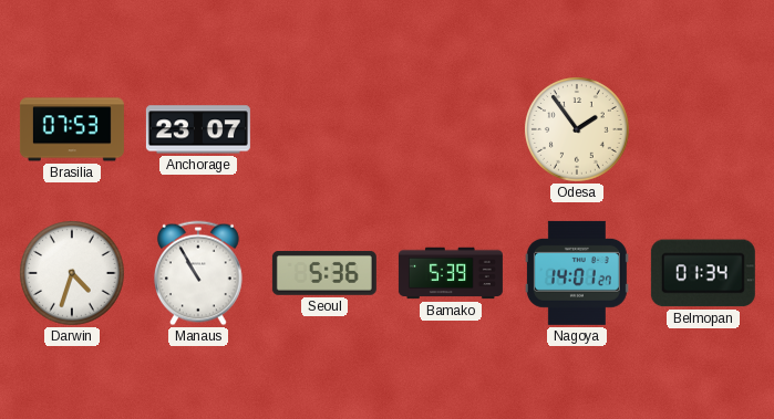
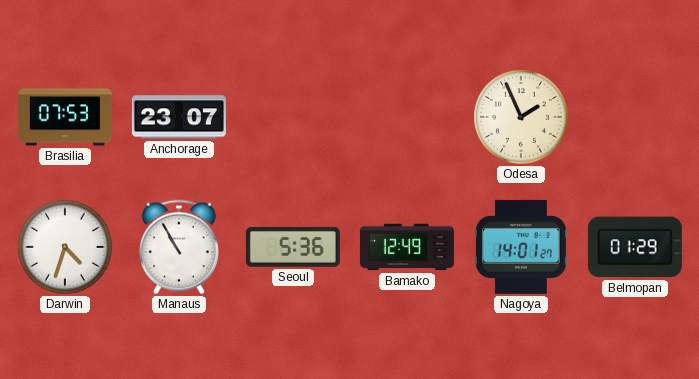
Odesa: 1:54 -> 1:56 (522, 118)
Bamako: 5:39 -> 12:49 (407, 247)
Belmopan: 01:34 -> 01:29 (635, 247)
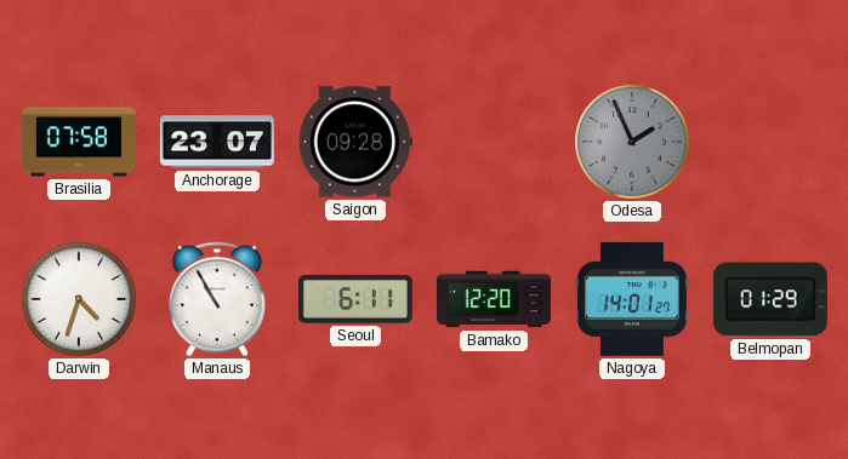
Brasilia: 07:53 -> 07:58 (79, 142)
Saigon: none -> 09:28 (355, 142)
Odesa dial: cream -> grey (633, 143)
Seoul: 5:36 -> 6:11 (355, 300)
Bamako: 12:49 -> 12:20 (494, 299)
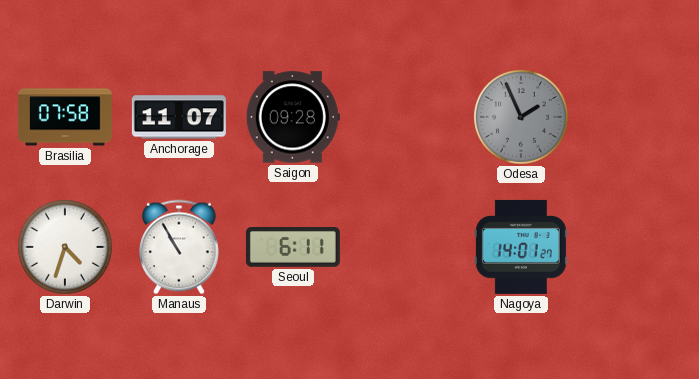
Anchorage: 23:07 -> 11:07 (179, 117)
Bamako: 12:20 -> none (494, 299)
Belmopan: 01:29 -> none (770, 299)
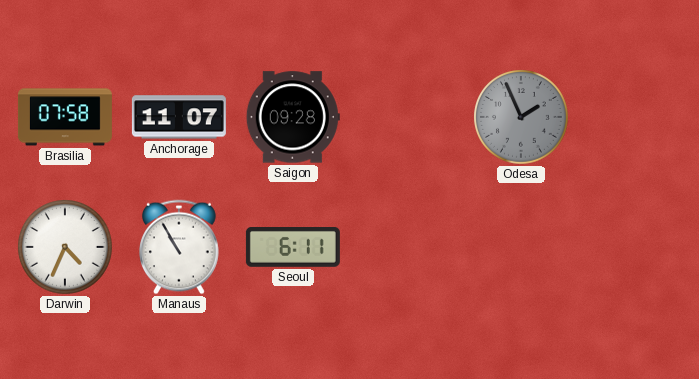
Darwin: 4:33 -> 4:34 (66, 248)
Nagoya: 14:01 -> none (521, 247)
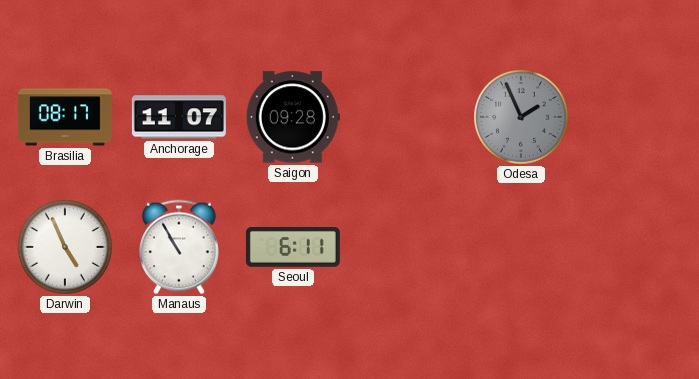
Brasilia: 07:58 -> 08:17 (65, 117)
Darwin: 4:34 -> 4:56 (66, 248)
